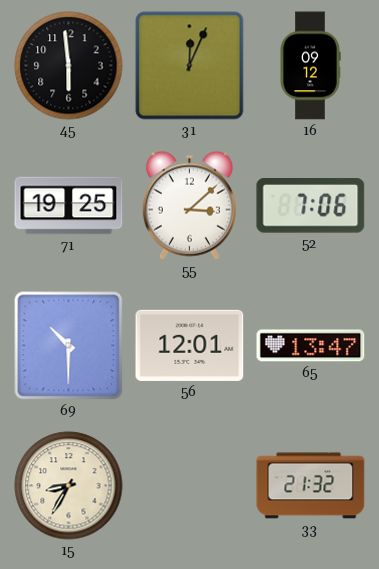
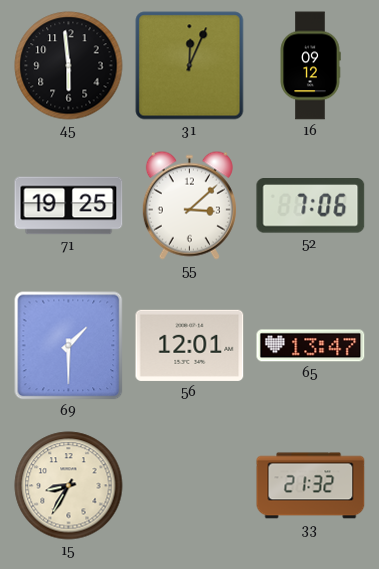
69: 10:30 -> 1:30 (69, 346)
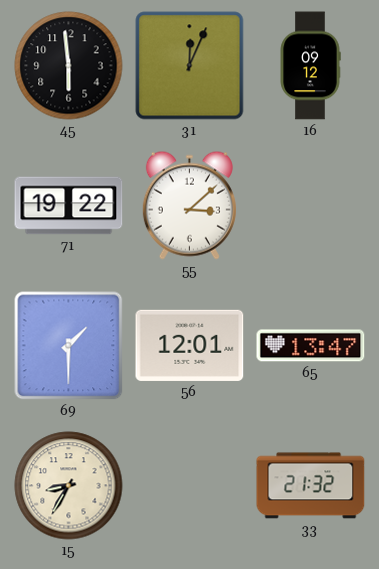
71: 19:25 -> 19:22 (69, 206)
52: 7:06 -> none (311, 206)
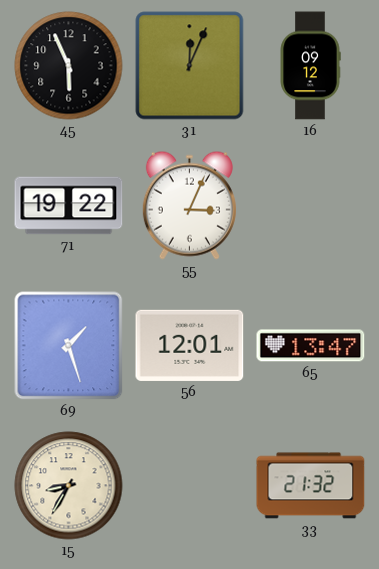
45: 5:59 -> 5:56 (69, 66)
55: 3:08 -> 3:04 (189, 205)
69: 1:30 -> 1:27 (69, 346)
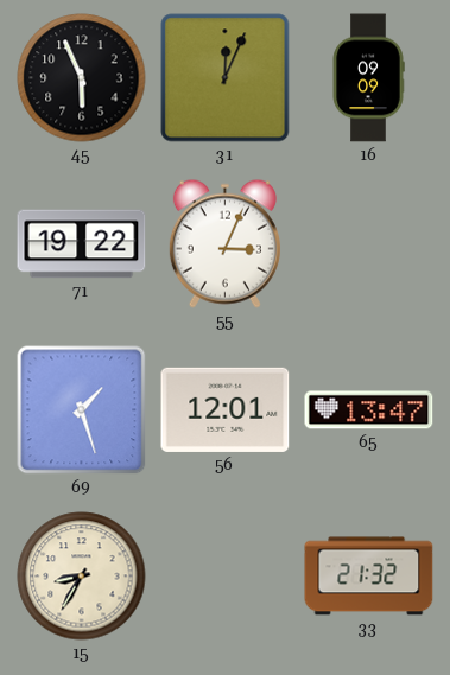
16: 09:12 -> 09:09 (368, 78)
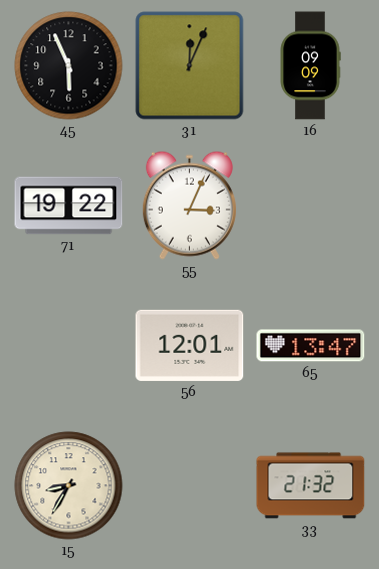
69: 1:27 -> none (82, 410)
